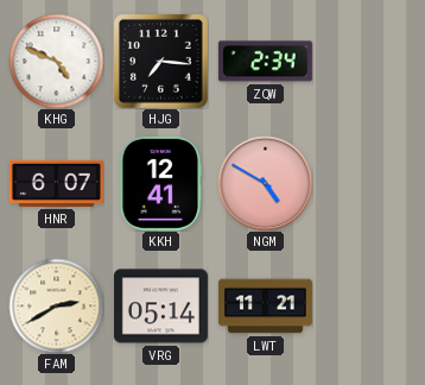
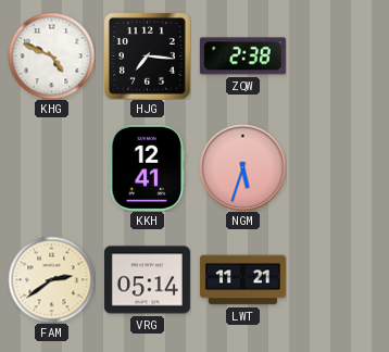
ZQW: 2:34 -> 2:38 (242, 56)
HNR: 6:07 -> none (56, 183)
NGM: 4:50 -> 5:33 (242, 167)
FAM: 2:40 -> 2:39 (51, 279)
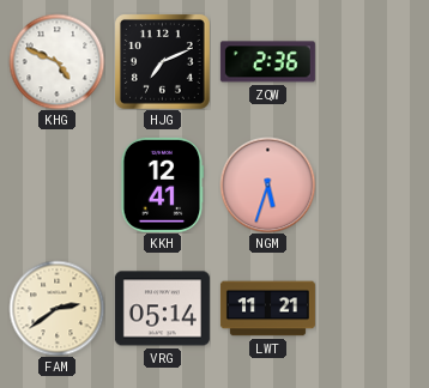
HJG: 7:16 -> 7:11 (163, 62)
ZQW: 2:38 -> 2:36 (267, 62)
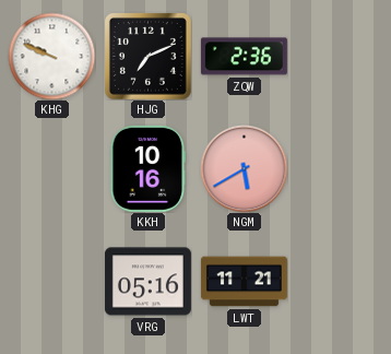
KHG: 4:49 -> 9:49 (51, 56)
KKH: 12:41 -> 10:16 (149, 168)
NGM: 5:33 -> 5:40 (244, 168)
FAM: 2:39 -> none (56, 308)
VRG: 05:14 -> 05:16 (147, 282)
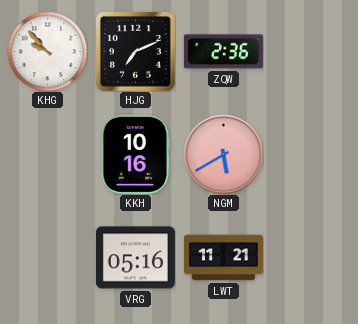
KHG: 9:49 -> 9:53 (47, 51)
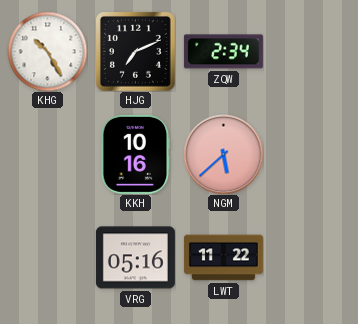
KHG: 9:53 -> 10:25 (47, 51)
ZQW: 2:36 -> 2:34 (223, 52)
NGM: 5:40 -> 5:38 (223, 154)
LWT: 11:21 -> 11:22 (223, 258)
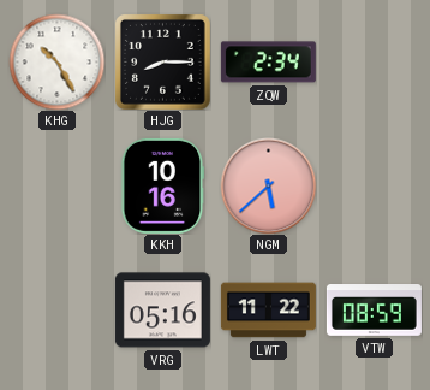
HJG: 7:11 -> 8:15 (163, 63)
VTW: none -> 08:59 (374, 311)
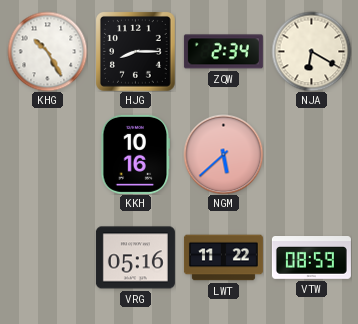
NJA: none -> 6:20 (311, 51)
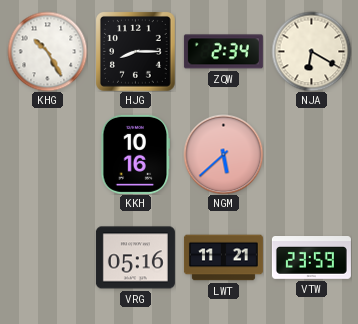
LWT: 11:22 -> 11:21 (223, 258)
VTW: 08:59 -> 23:59 (311, 258)
